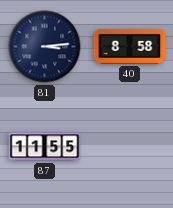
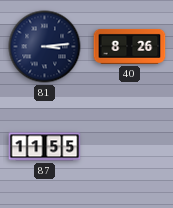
40: 8:58 -> 8:26 (130, 46)
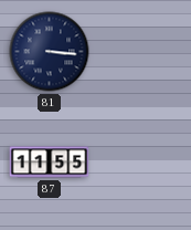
81: 3:14 -> 3:16 (50, 52)
40: 8:26 -> none (130, 46)
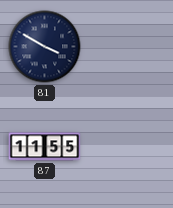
81: 3:16 -> 3:50 (45, 47)
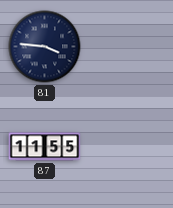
81: 3:50 -> 3:46 (45, 47)
